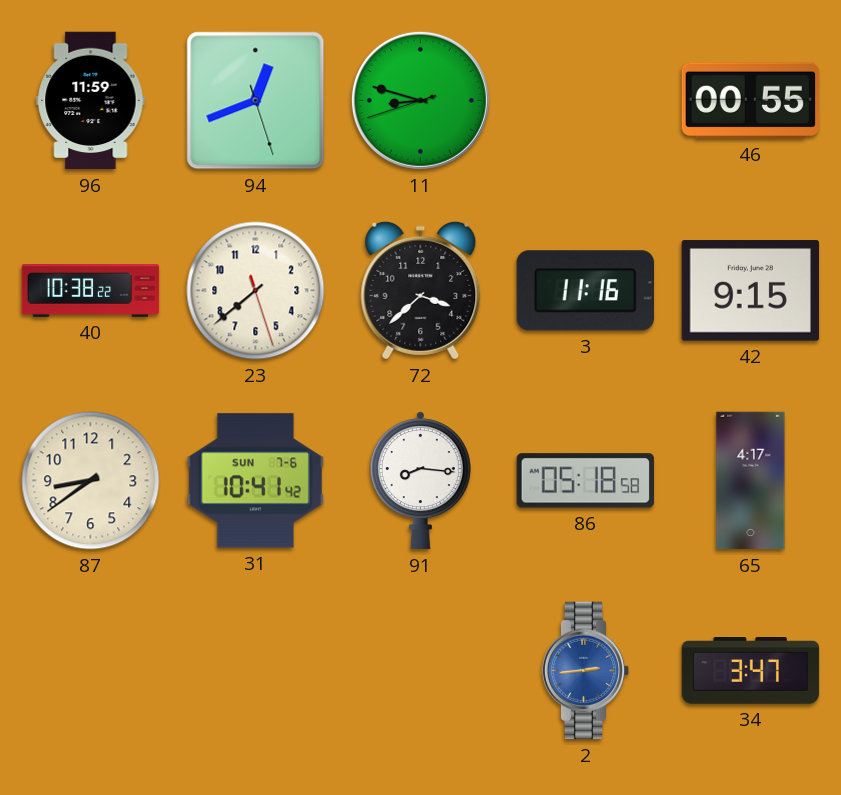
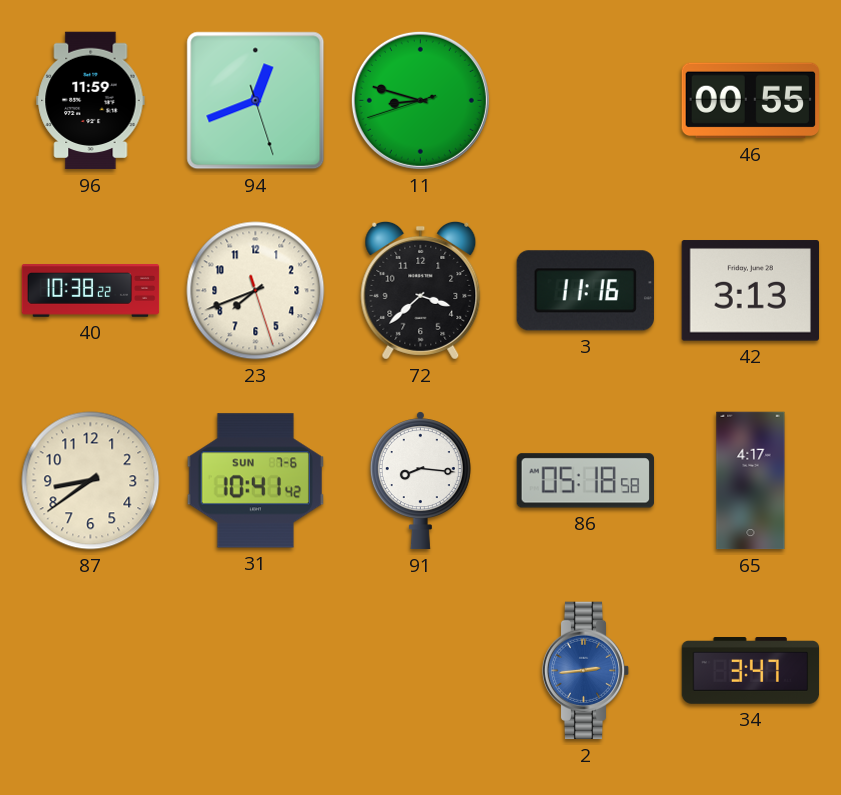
23: 7:38 -> 7:41 (256, 291)
42: 9:15 -> 3:13 (750, 291)
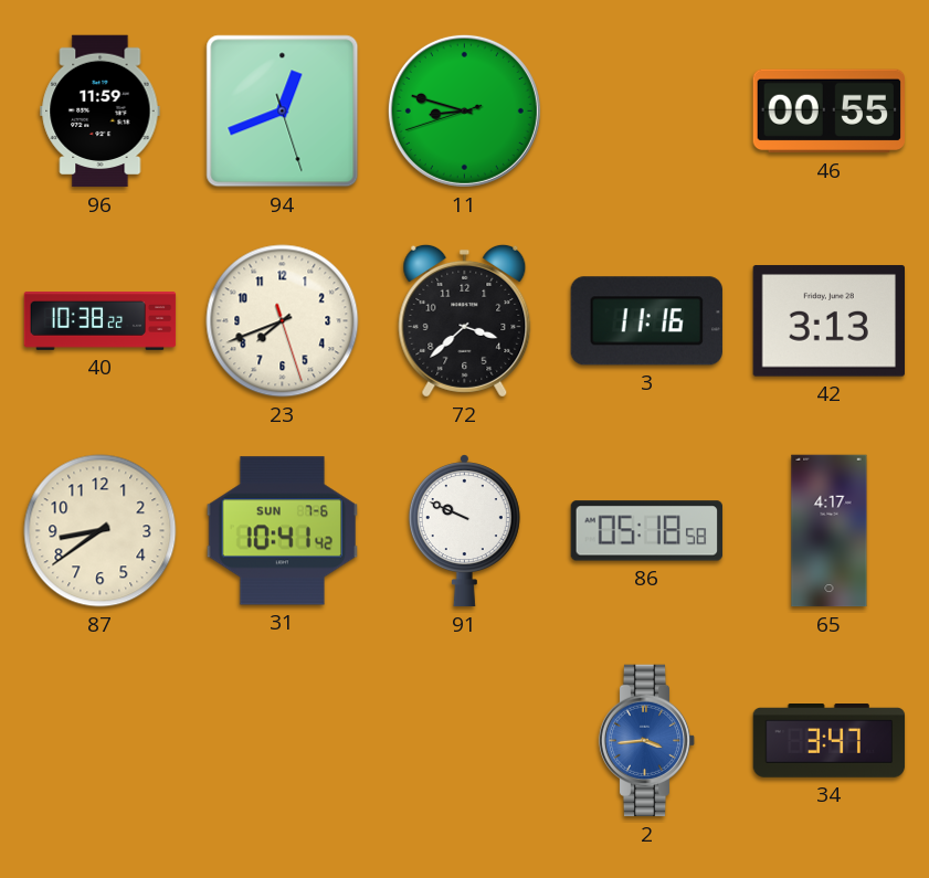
91: 8:16 -> 9:49 (464, 531)
2: 2:44 -> 3:44 (647, 741)
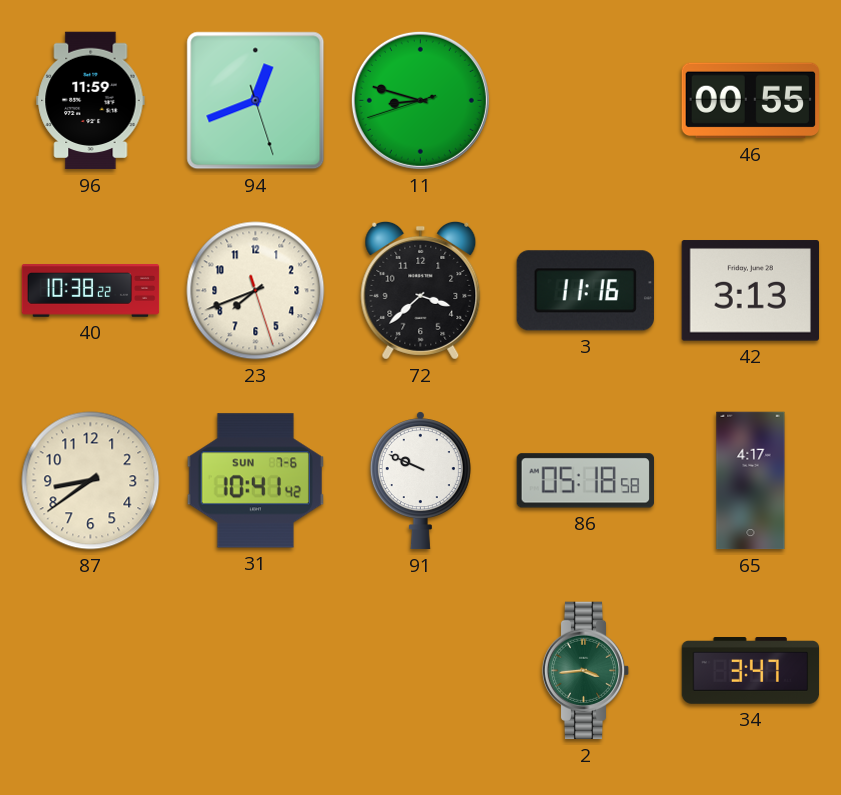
2 dial: blue -> green (586, 671)
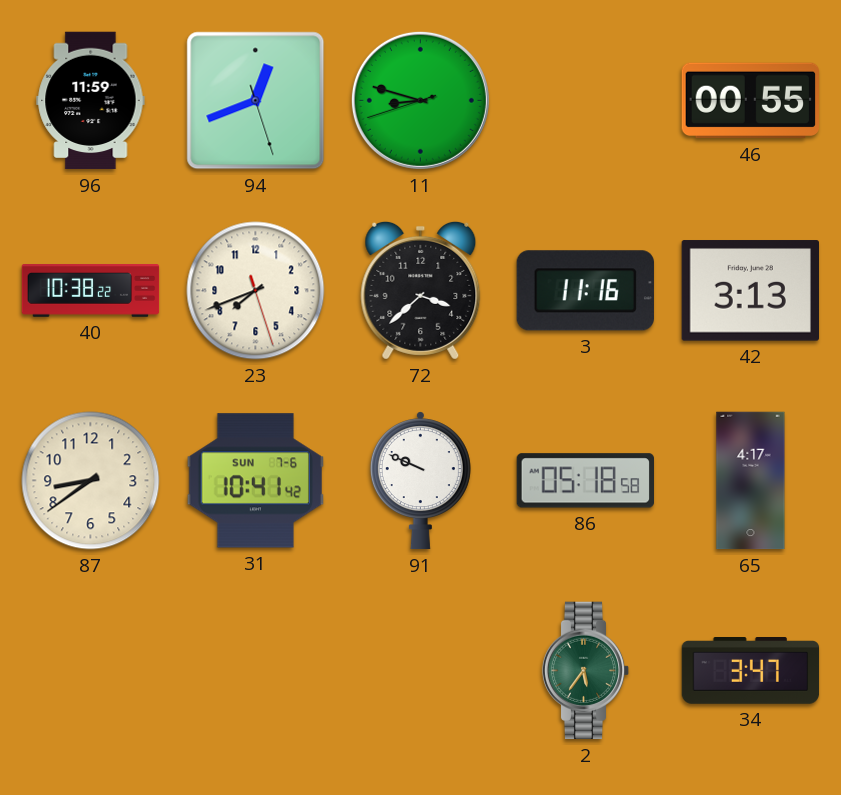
2: 3:44 -> 5:36 (586, 671)
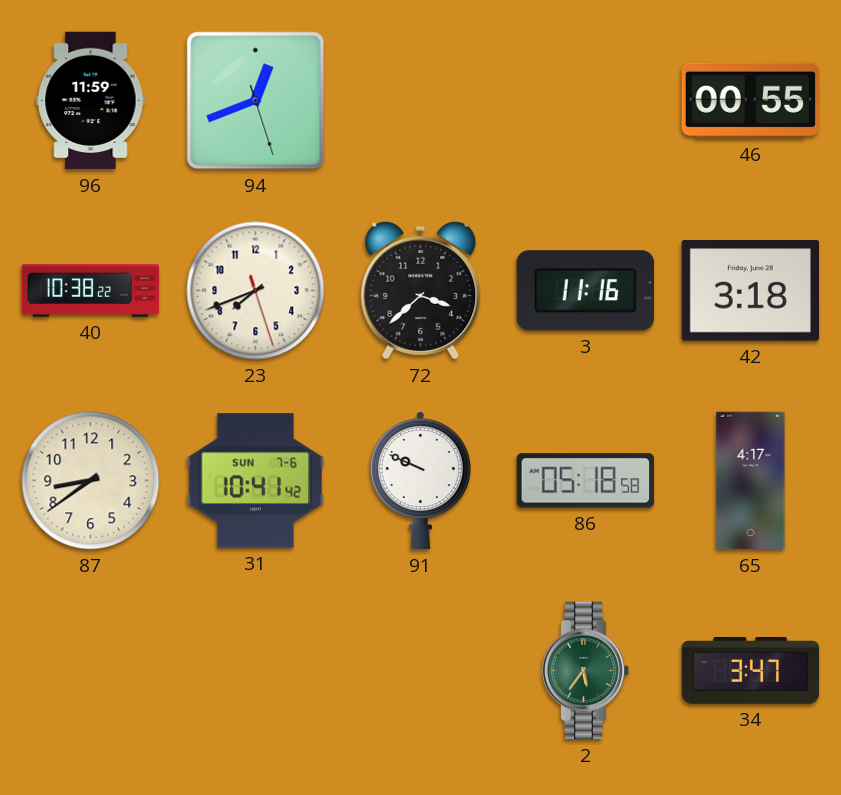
11: 8:47 -> none (420, 100)
42: 3:13 -> 3:18 (750, 291)
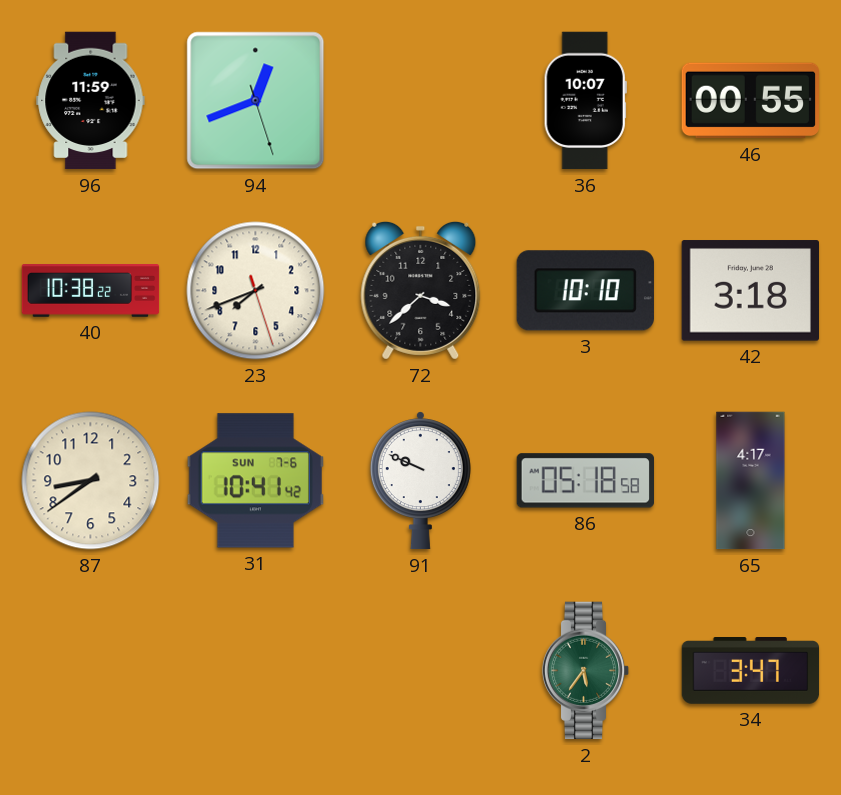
36: none -> 10:07 (585, 101)
3: 11:16 -> 10:10 (585, 291)
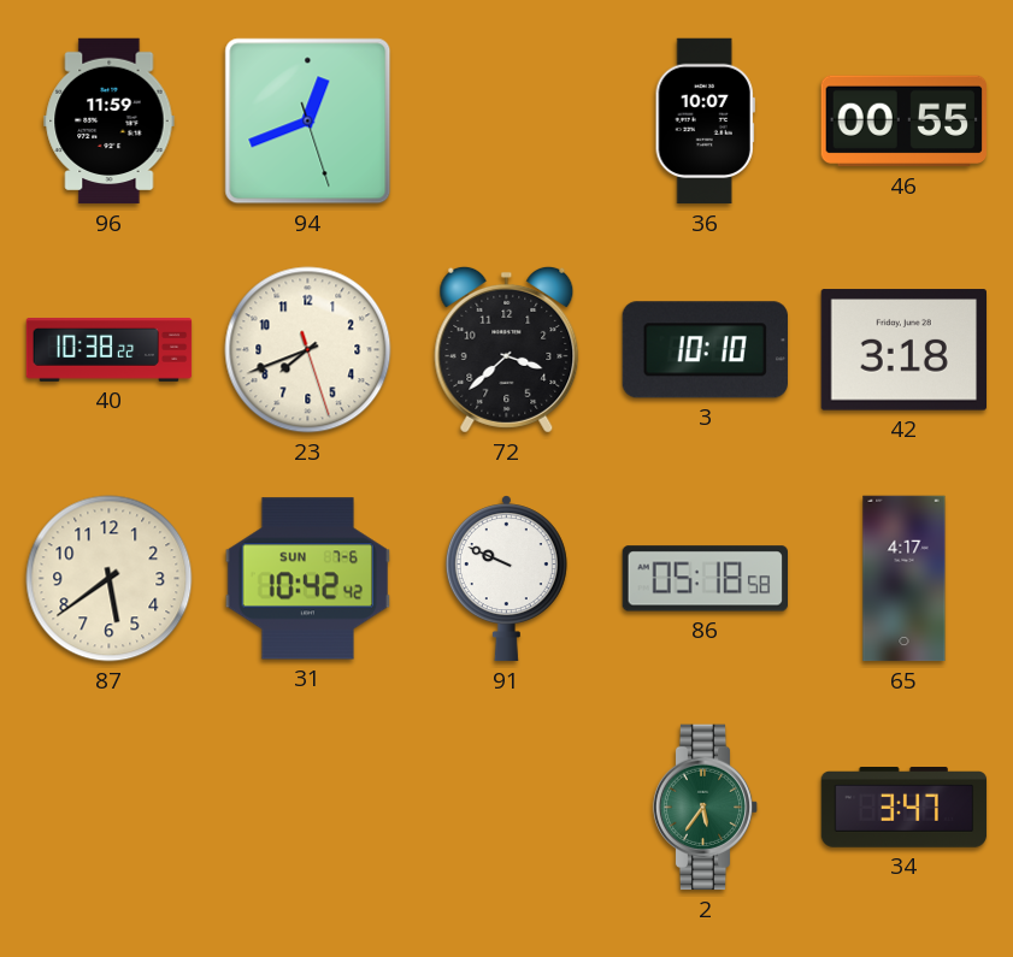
87: 8:39 -> 5:39 (110, 579)
31: 10:41 -> 10:42 (307, 579)
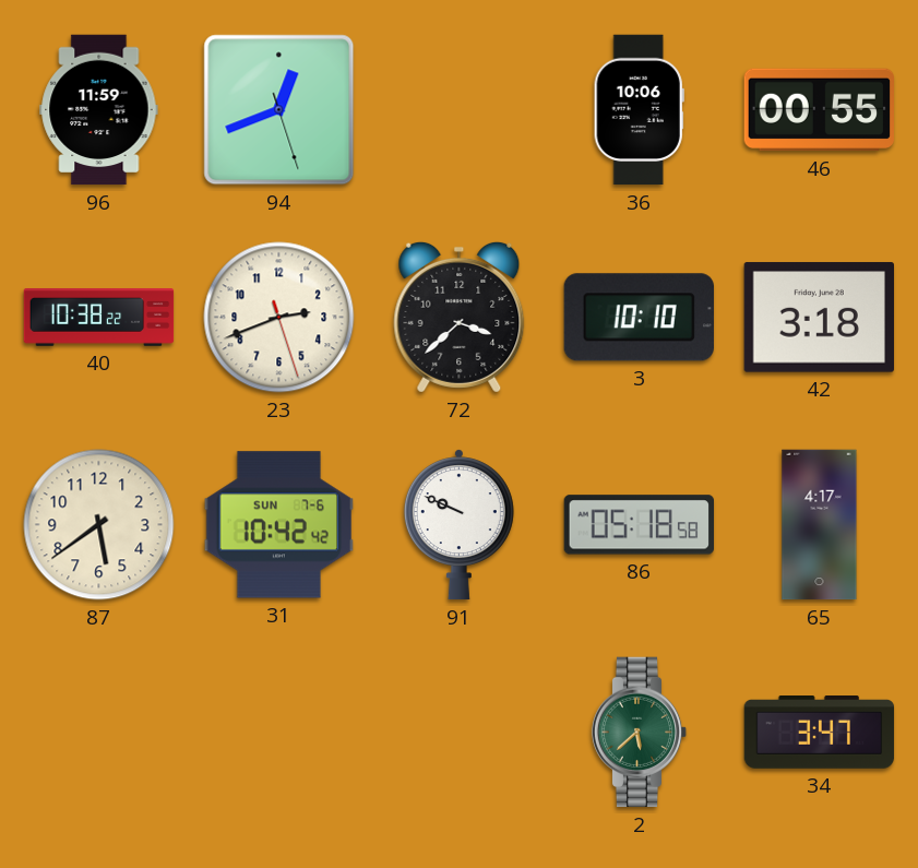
36: 10:07 -> 10:06 (639, 110)
23: 7:41 -> 2:41 (279, 318)
2: 5:36 -> 5:38 (640, 733)
